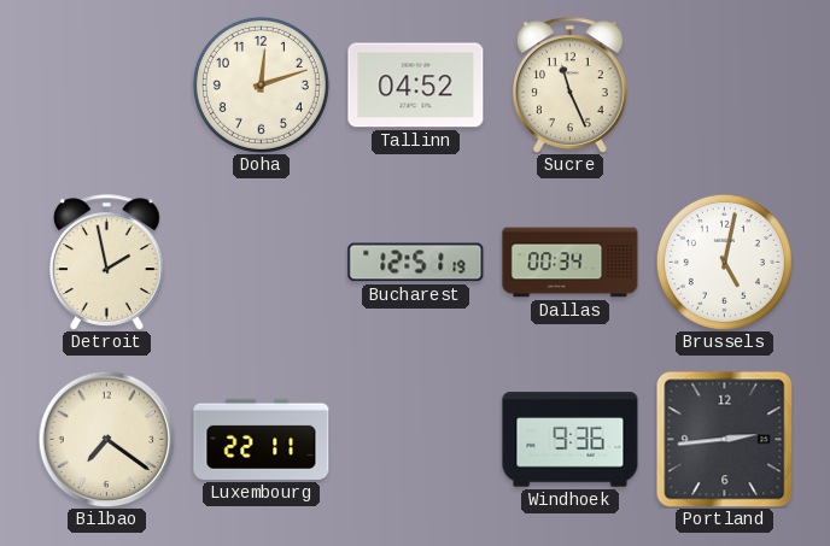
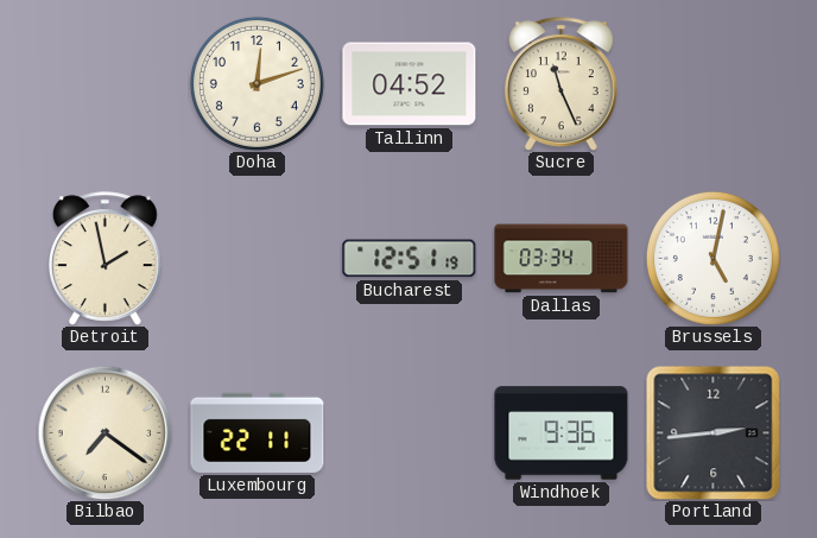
Dallas: 00:34 -> 03:34 (562, 259)
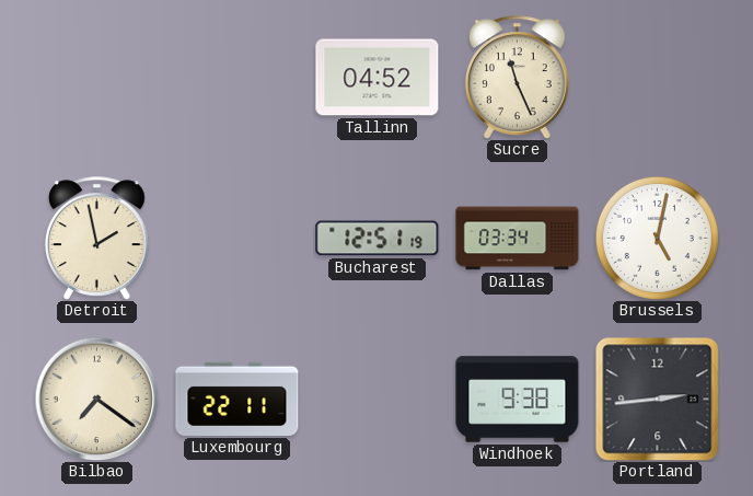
Doha: 12:12 -> none (256, 83)
Windhoek: 9:36 -> 9:38 (518, 400)
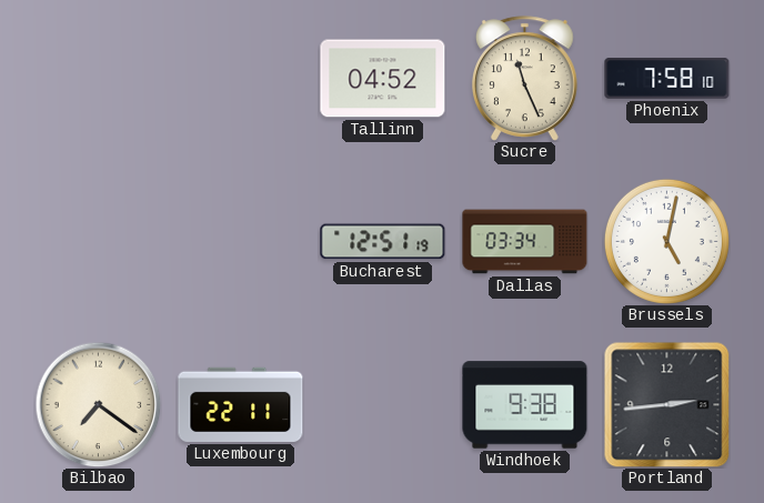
Phoenix: none -> 7:58 (667, 79)
Detroit: 1:58 -> none (96, 239)
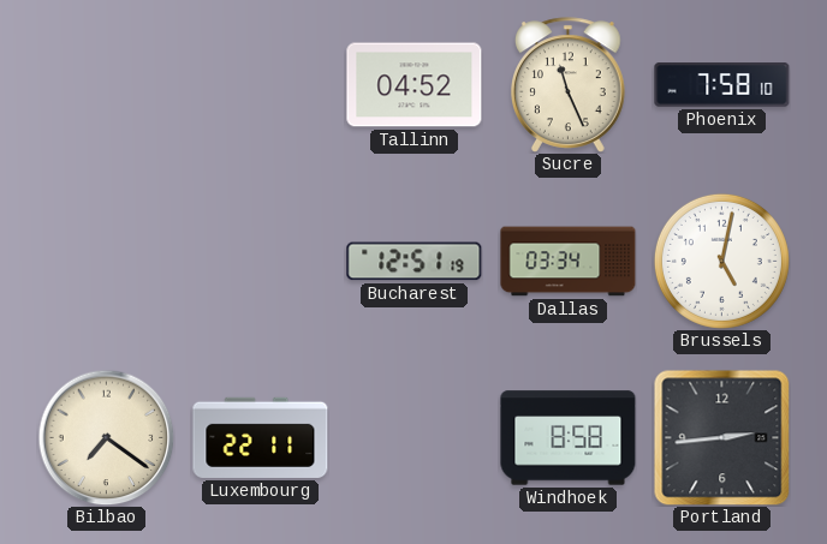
Windhoek: 9:38 -> 8:58 (569, 438)
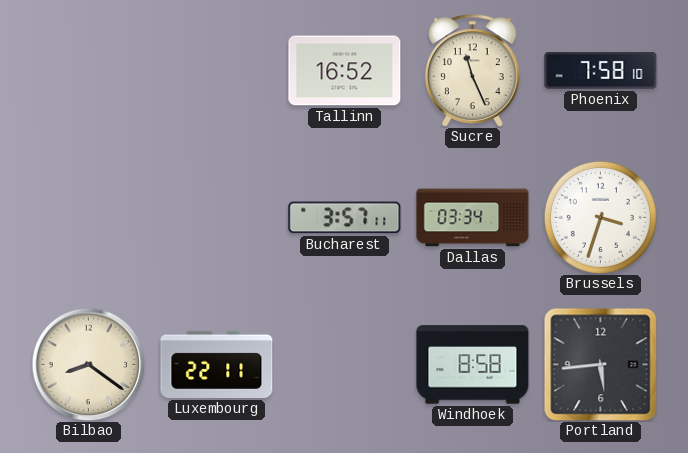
Tallinn: 04:52 -> 16:52 (345, 71)
Bucharest: 12:51 -> 3:57 (345, 218)
Brussels: 5:02 -> 3:33 (600, 217)
Bilbao: 7:21 -> 8:21 (88, 364)
Portland: 2:44 -> 5:44 (600, 364)
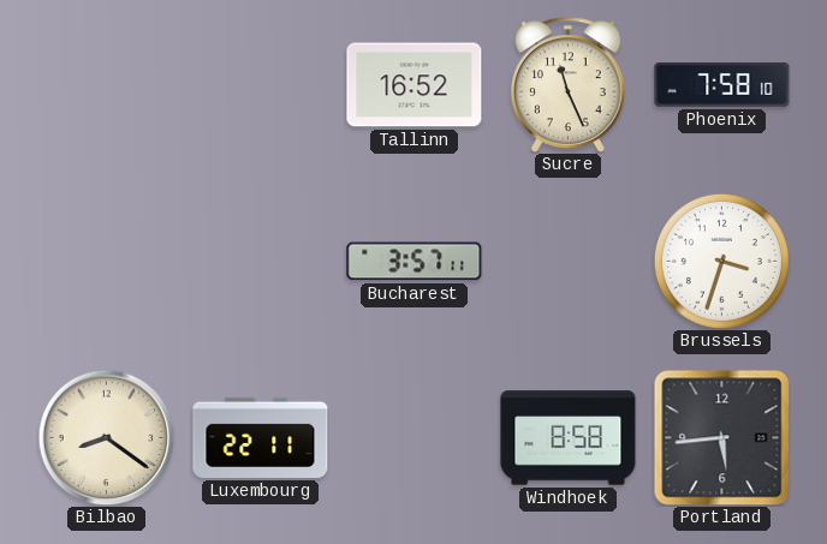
Dallas: 03:34 -> none (473, 218)
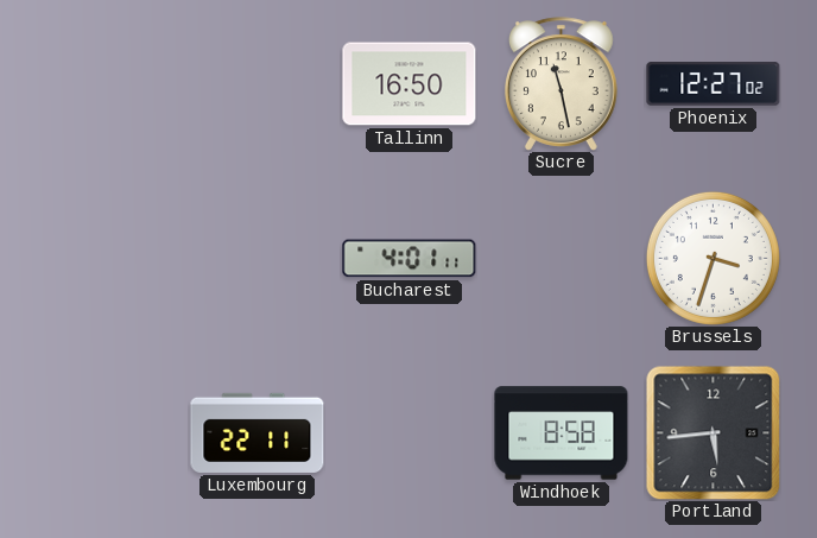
Tallinn: 16:52 -> 16:50 (410, 84)
Sucre: 11:26 -> 11:28 (560, 84)
Phoenix: 7:58 -> 12:27 (714, 84)
Bucharest: 3:57 -> 4:01 (410, 259)
Bilbao: 8:21 -> none (106, 437)
